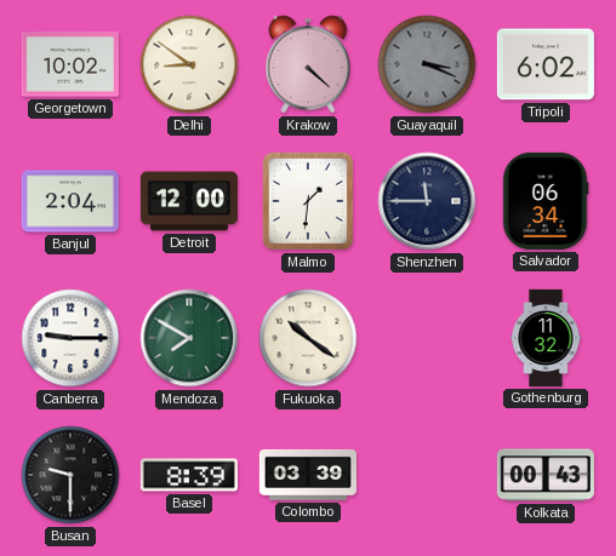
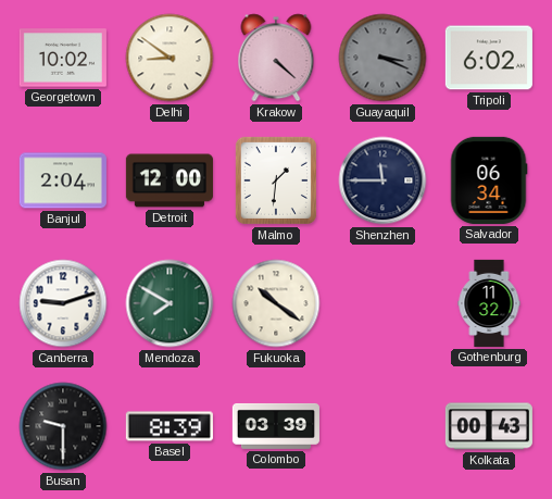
Canberra: 9:15 -> 9:12 (63, 303)
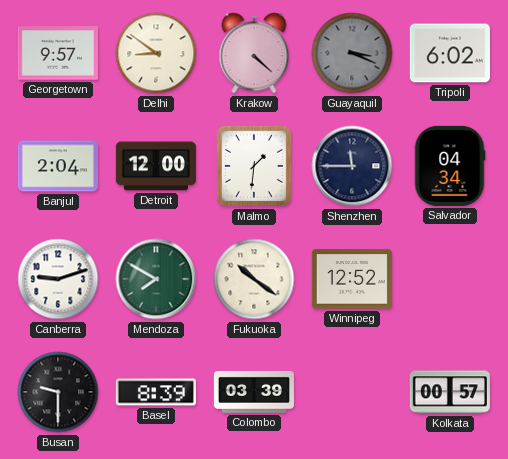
Georgetown: 10:02 -> 9:57 (58, 53)
Salvador: 06:34 -> 04:34 (450, 166)
Winnipeg: none -> 12:52 (352, 279)
Gothenburg: 11:32 -> none (489, 303)
Kolkata: 00:43 -> 00:57 (450, 392)
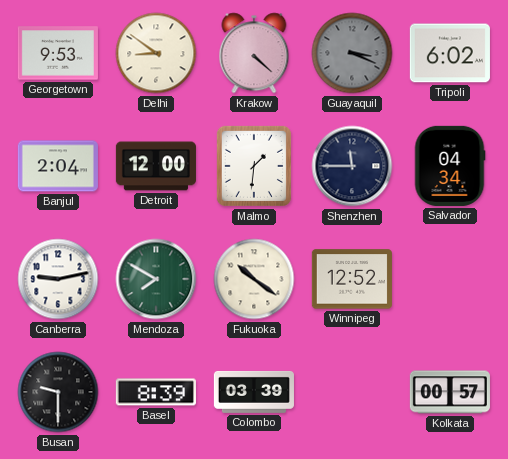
Georgetown: 9:57 -> 9:53 (58, 53)
Canberra: 9:12 -> 9:13 (58, 279)
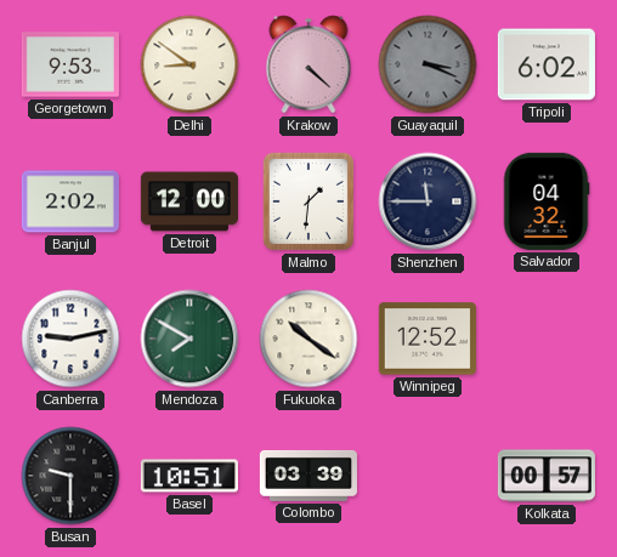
Banjul: 2:04 -> 2:02 (70, 201)
Salvador: 04:34 -> 04:32 (547, 201)
Basel: 8:39 -> 10:51 (189, 476)
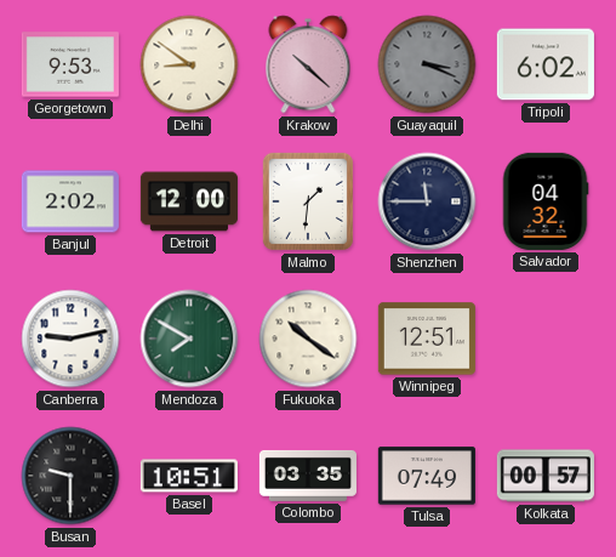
Krakow: 4:22 -> 10:22 (308, 64)
Winnipeg: 12:52 -> 12:51 (427, 339)
Colombo: 03:39 -> 03:35 (308, 476)
Tulsa: none -> 07:49 (427, 476)
